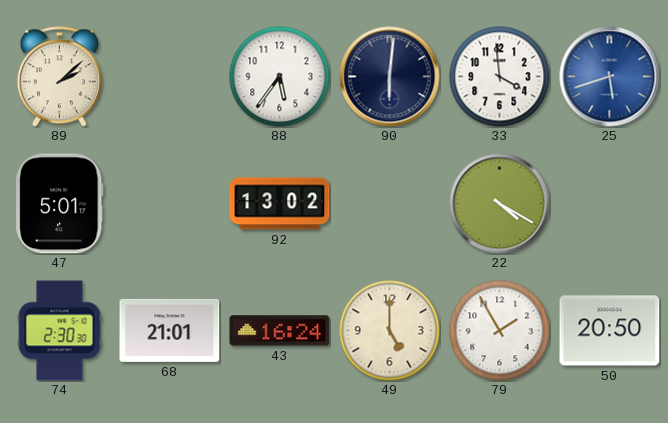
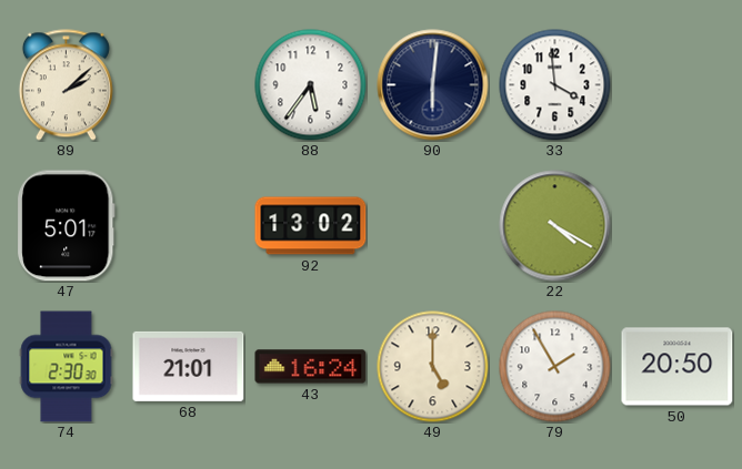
25: 5:42 -> none (610, 77)
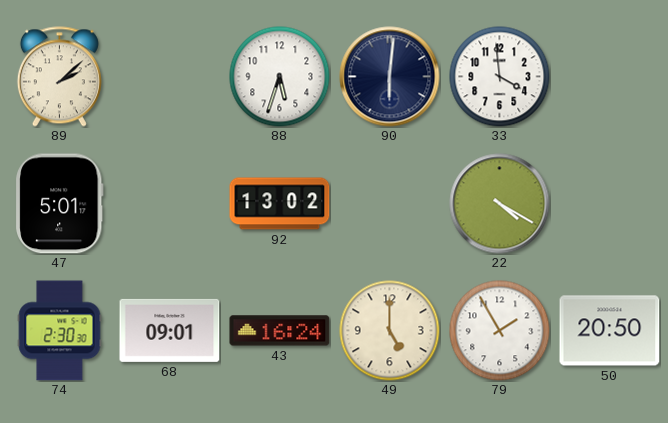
88: 5:36 -> 5:33 (280, 77)
68: 21:01 -> 09:01 (170, 330)
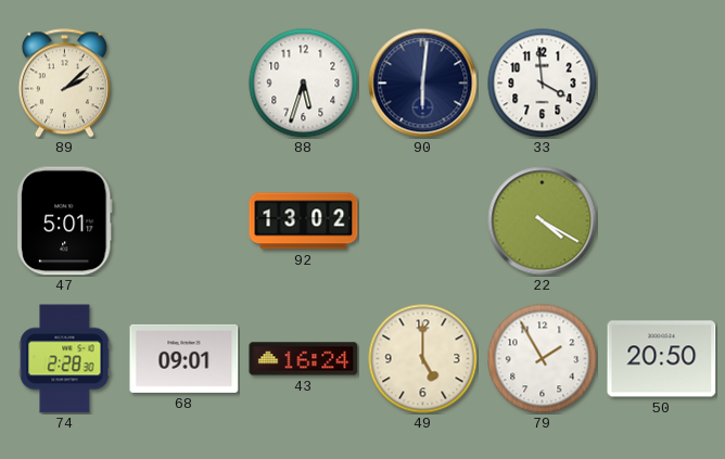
74: 2:30 -> 2:28 (65, 359)
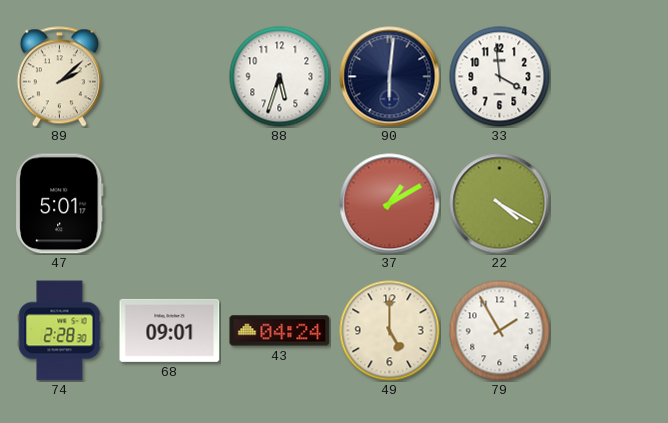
92: 13:02 -> none (304, 221)
37: none -> 1:10 (390, 204)
43: 16:24 -> 04:24 (280, 331)
50: 20:50 -> none (662, 359)
